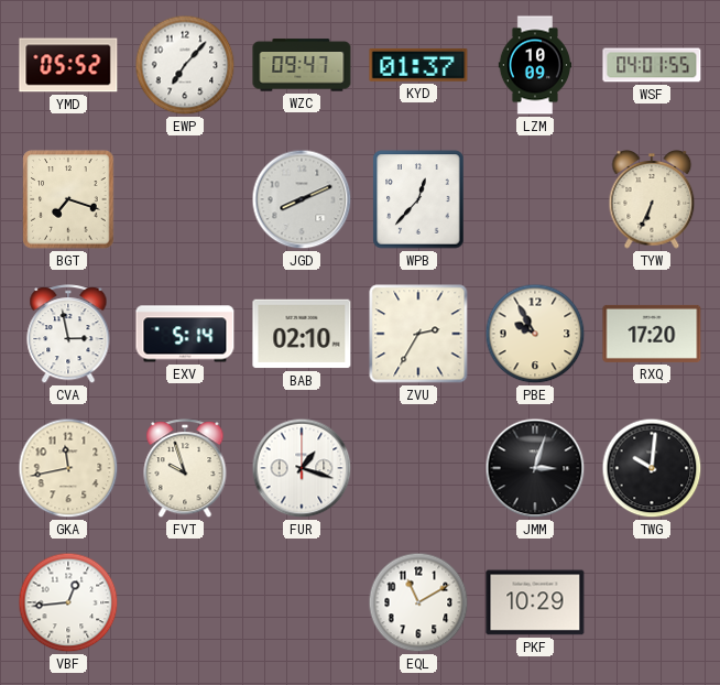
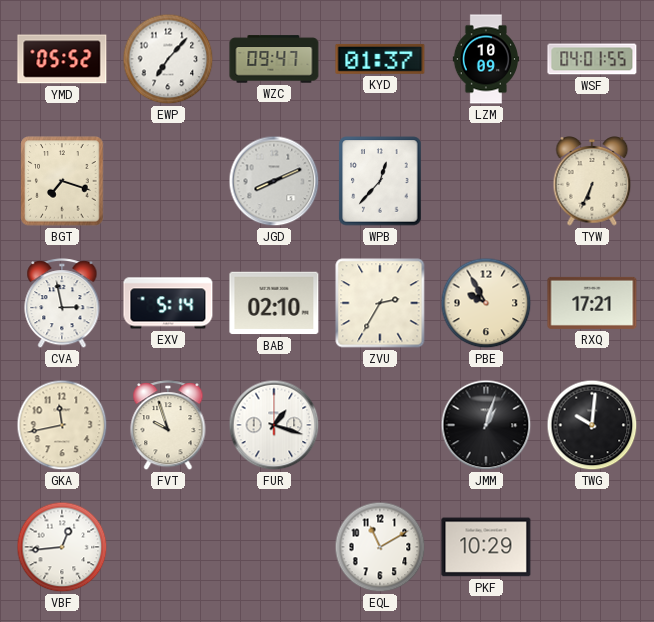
RXQ: 17:20 -> 17:21 (592, 303)
JMM: 3:03 -> 1:03 (486, 425)
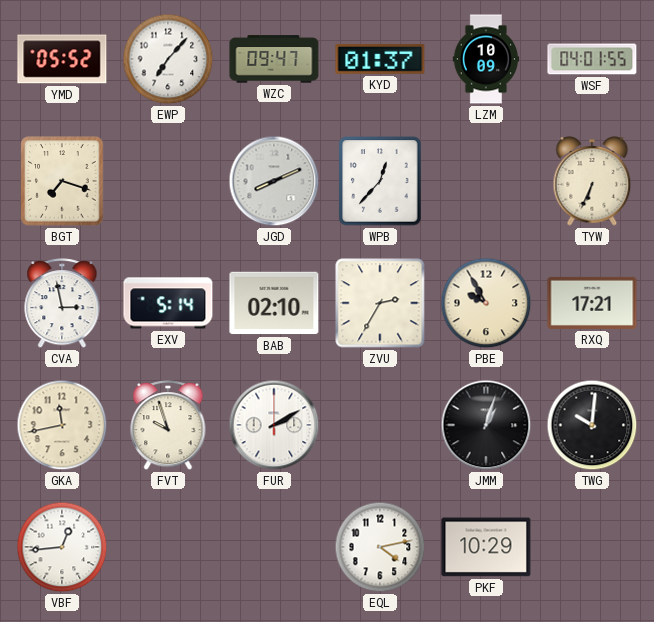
FUR: 1:18 -> 2:10 (274, 425)
EQL: 11:10 -> 4:13 (380, 547)
